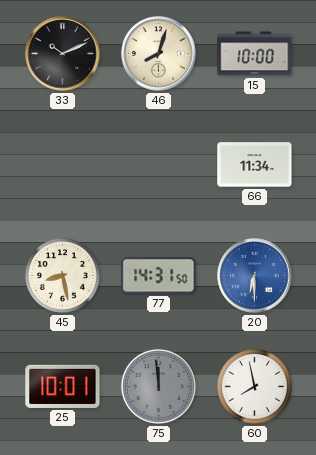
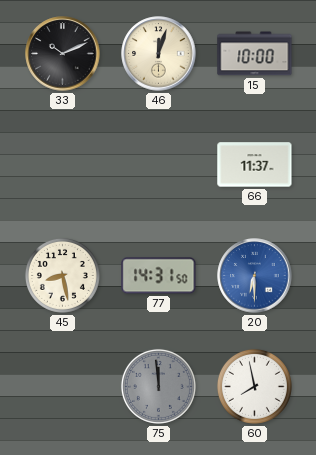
46: 8:03 -> 12:03 (159, 54)
66: 11:34 -> 11:37 (255, 165)
25: 10:01 -> none (63, 386)
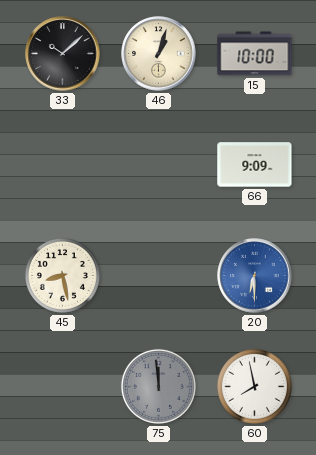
33: 10:11 -> 10:08 (63, 54)
46: 12:03 -> 1:03 (159, 54)
66: 11:37 -> 9:09 (255, 165)
77: 14:31 -> none (159, 276)
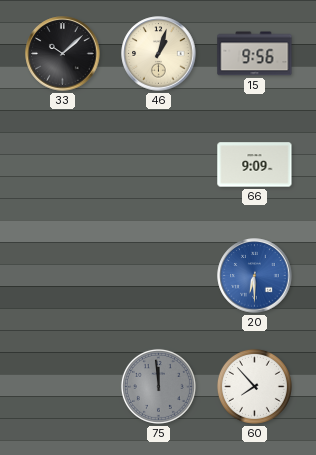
15: 10:00 -> 9:56 (255, 54)
45: 8:28 -> none (62, 275)
60: 7:58 -> 7:53 (254, 386)
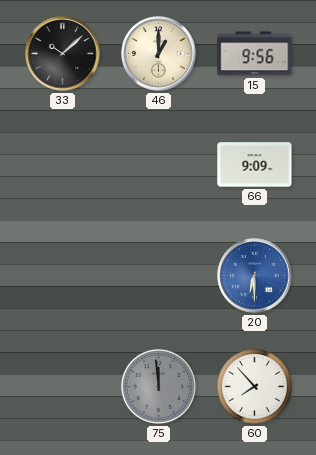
46: 1:03 -> 1:00 (159, 54)
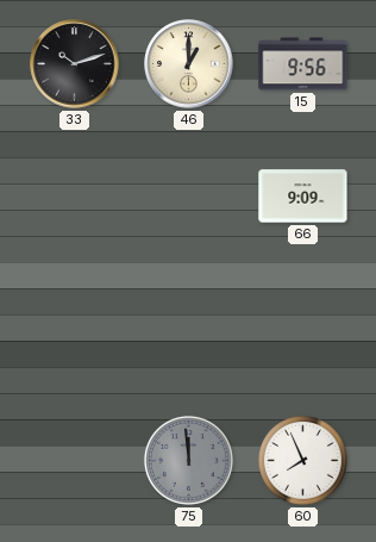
33: 10:08 -> 10:12 (75, 64)
20: 6:30 -> none (255, 276)
60: 7:53 -> 7:56 (302, 460)
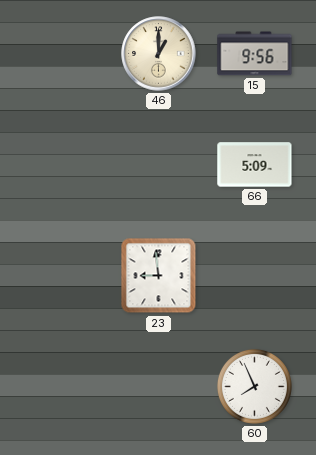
33: 10:12 -> none (75, 64)
66: 9:09 -> 5:09 (255, 165)
23: none -> 8:59 (159, 276)
75: 11:59 -> none (188, 460)
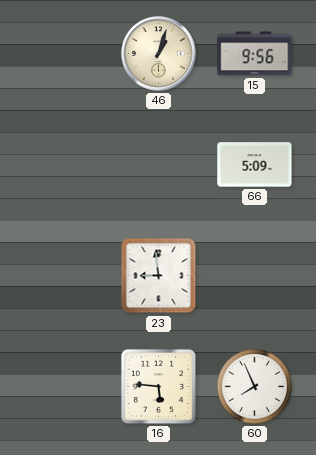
46: 1:00 -> 1:03 (159, 54)
16: none -> 5:46 (158, 386)
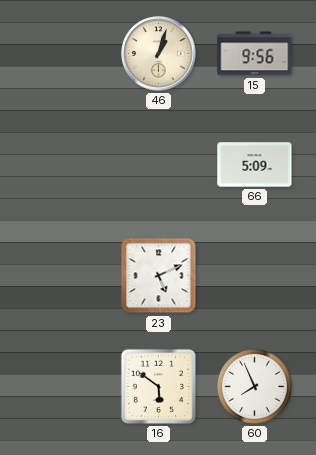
23: 8:59 -> 5:11 (159, 276)
16: 5:46 -> 5:51 (158, 386)
